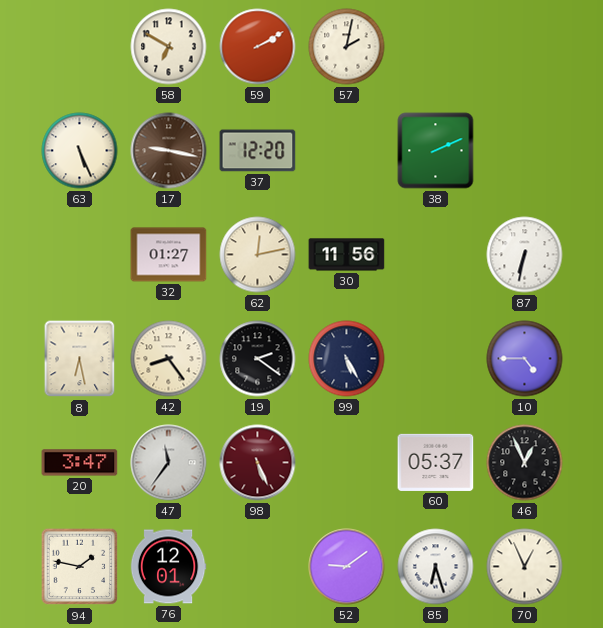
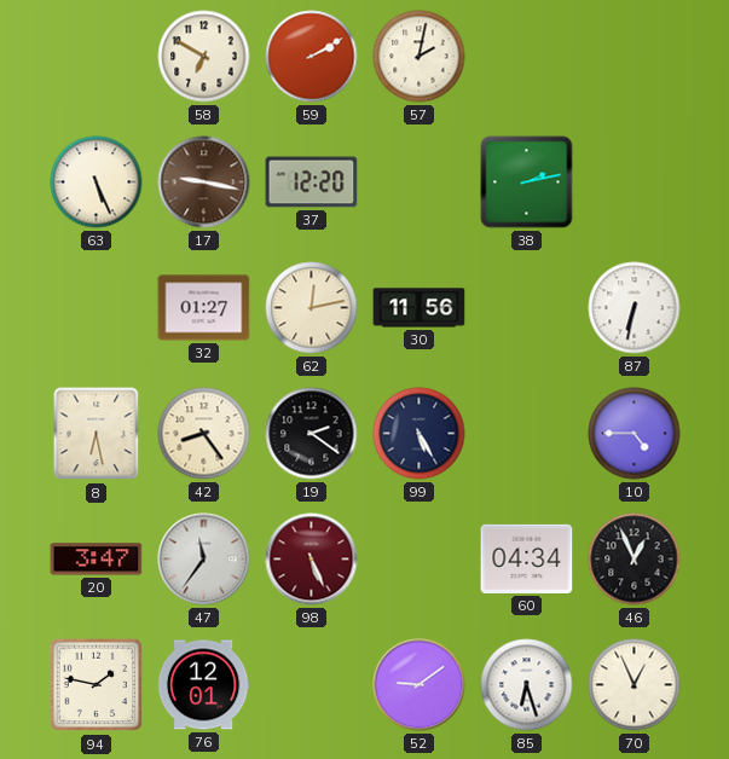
38: 2:11 -> 2:13 (527, 182)
60: 05:37 -> 04:34 (527, 558)
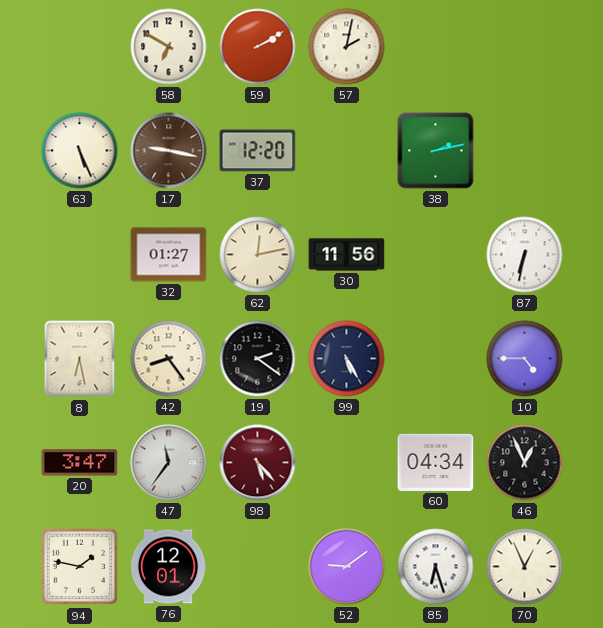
98: 5:26 -> 5:23 (258, 463)
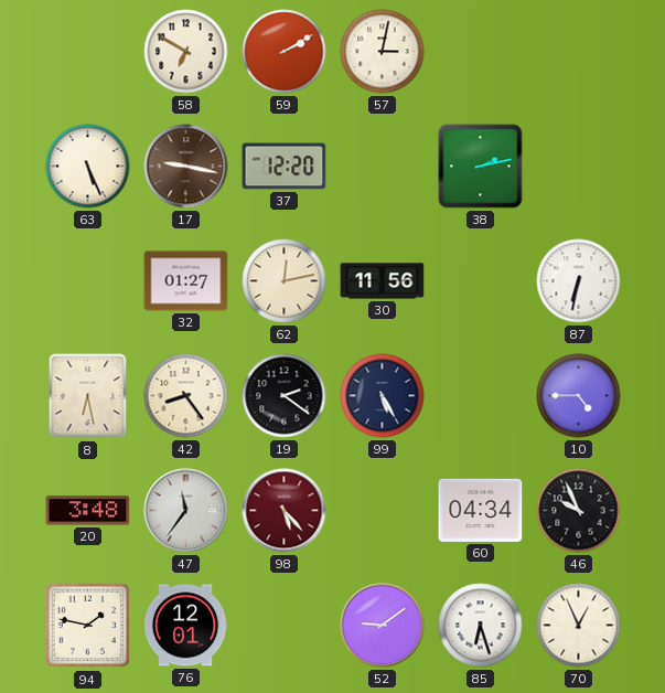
57: 2:02 -> 3:02 (383, 52)
20: 3:47 -> 3:48 (88, 511)
46: 12:56 -> 9:56 (579, 511)
